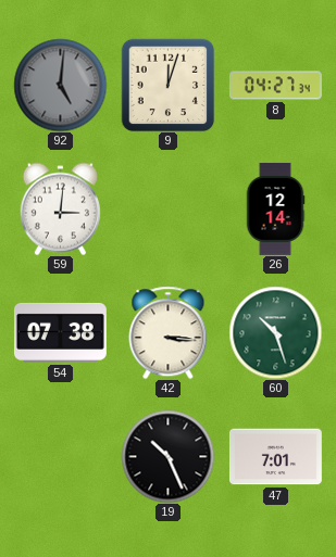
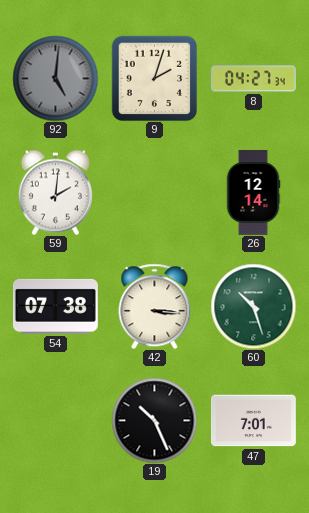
9: 12:03 -> 2:03 (154, 78)
59: 3:01 -> 2:01 (55, 192)
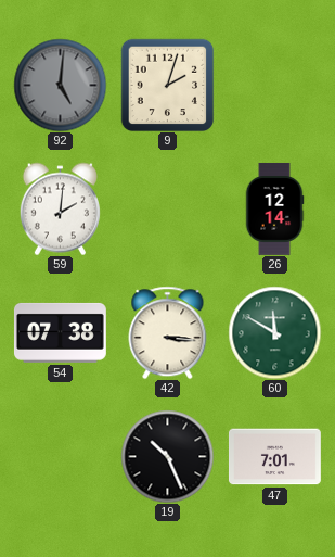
8: 04:27 -> none (253, 79)
60: 10:27 -> 11:50 (274, 332)
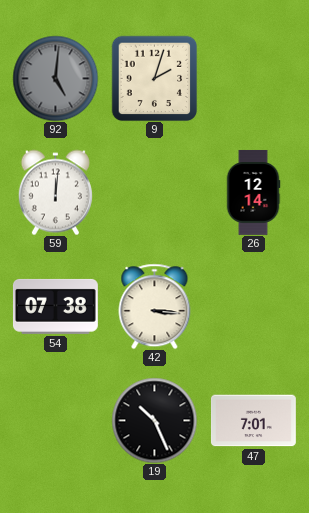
59: 2:01 -> 12:01 (55, 192)
60: 11:50 -> none (274, 332)
